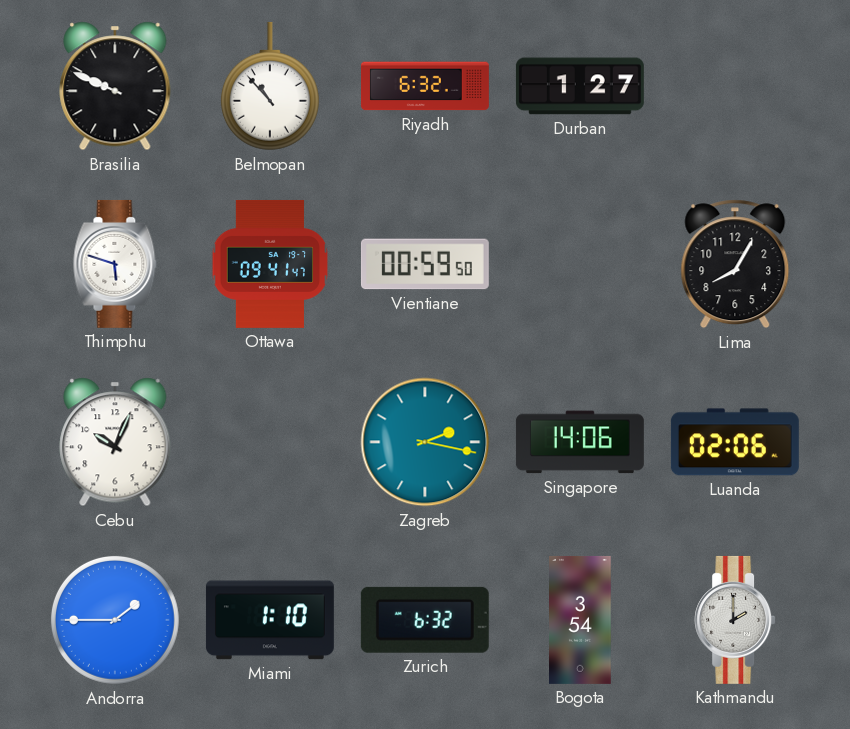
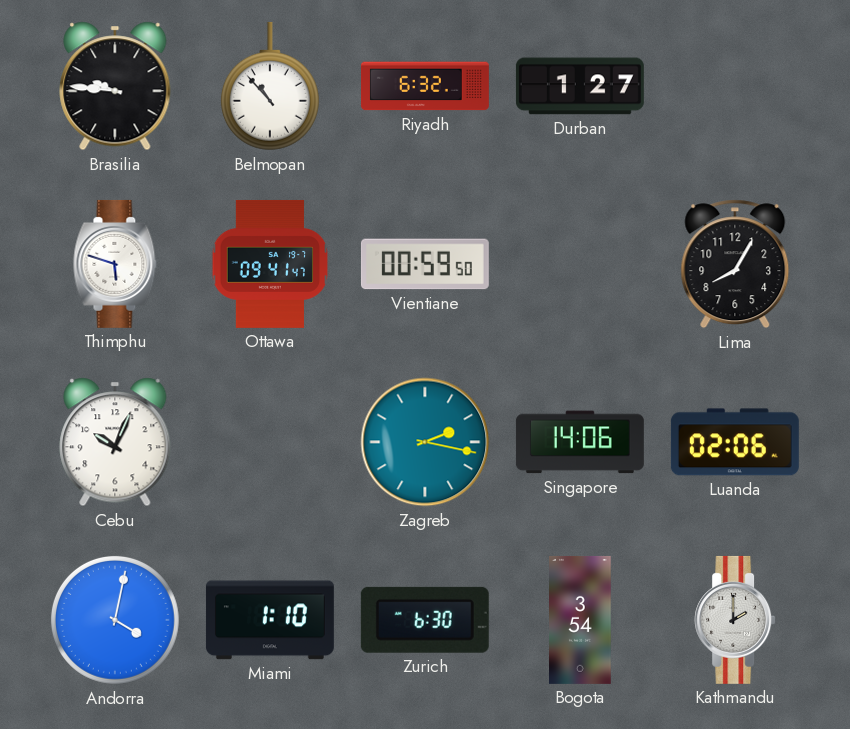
Brasilia: 9:49 -> 9:46 (115, 86)
Andorra: 1:45 -> 4:02 (115, 620)
Zurich: 6:32 -> 6:30 (425, 620)
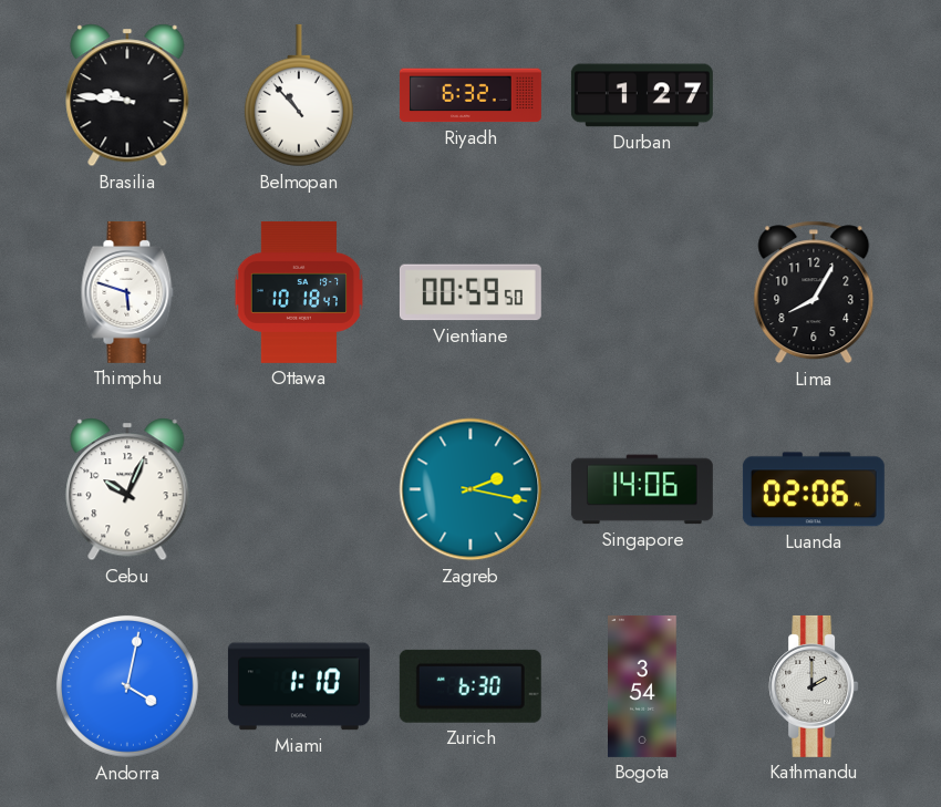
Ottawa: 09:41 -> 10:18 (299, 292)
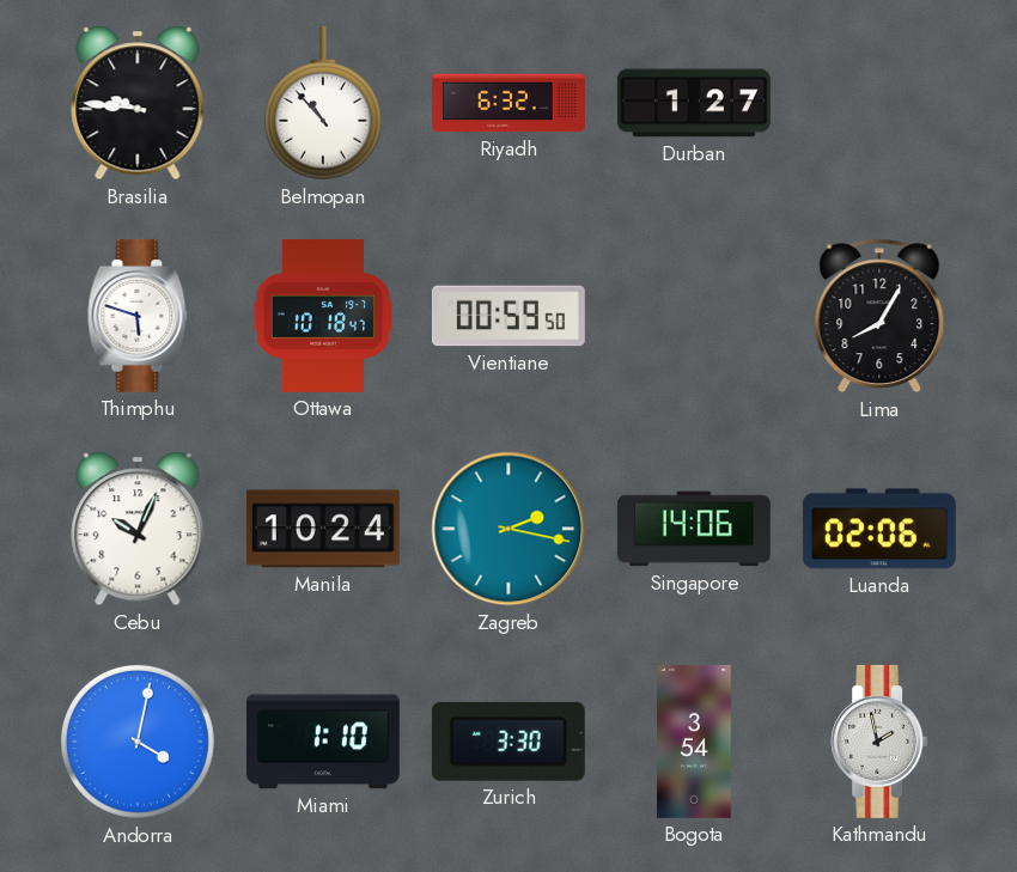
Manila: none -> 10:24 (323, 529)
Zurich: 6:30 -> 3:30 (508, 742)
Kathmandu: 2:00 -> 1:58 (879, 742)
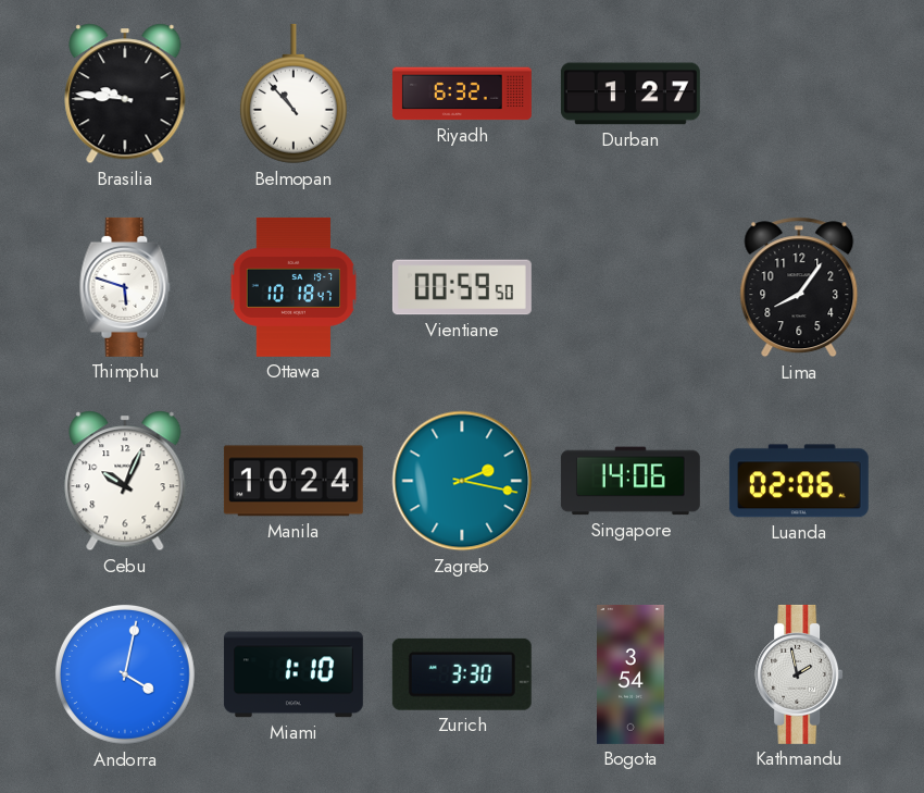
Lima: 8:05 -> 8:06 (799, 287)
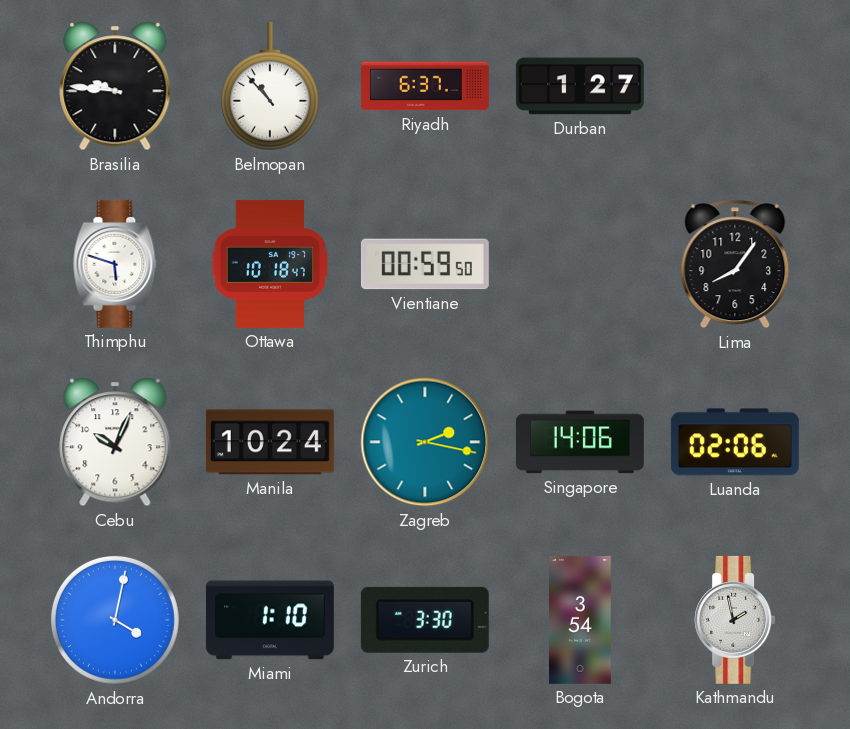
Riyadh: 6:32 -> 6:37 (425, 86)
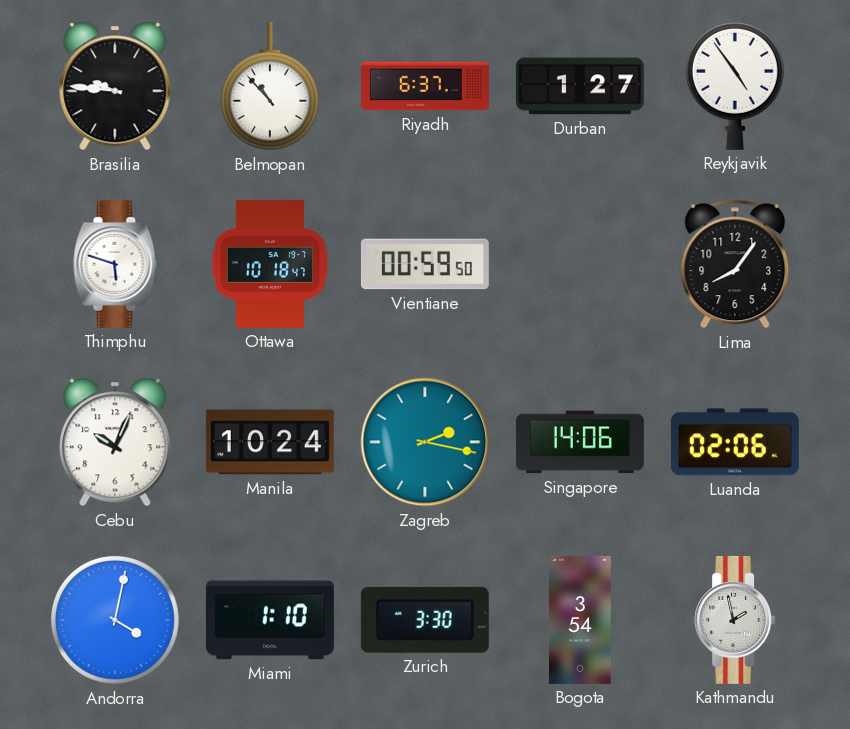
Reykjavik: none -> 4:54 (735, 85)
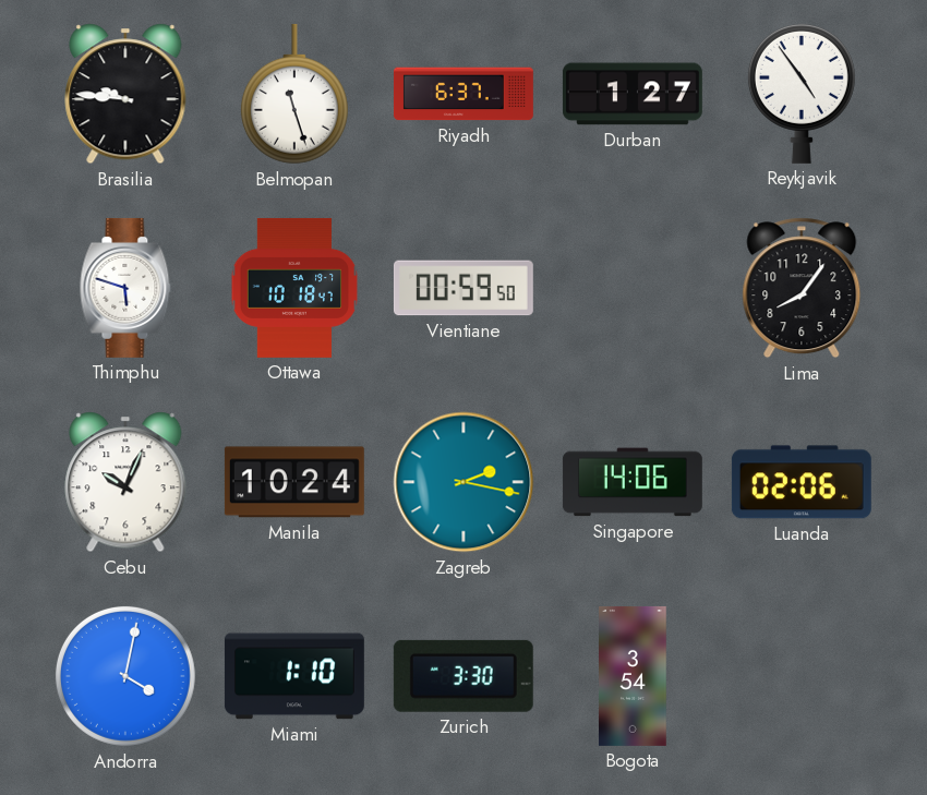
Belmopan: 10:53 -> 11:27 (294, 94)
Kathmandu: 1:58 -> none (735, 620)
